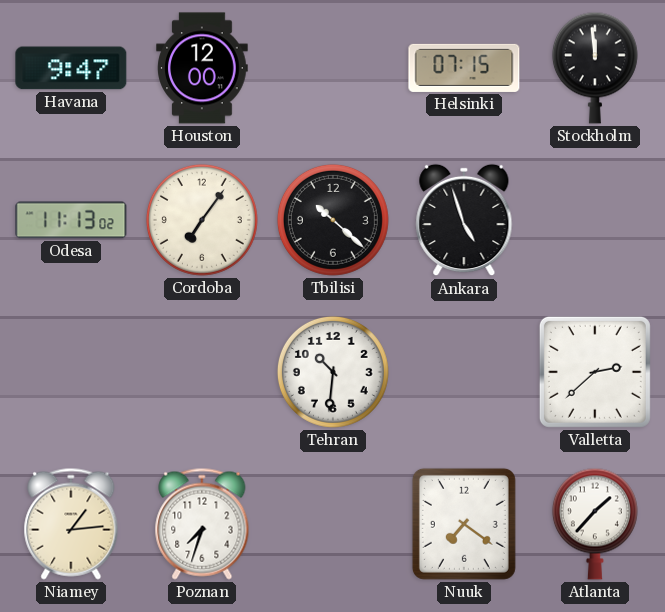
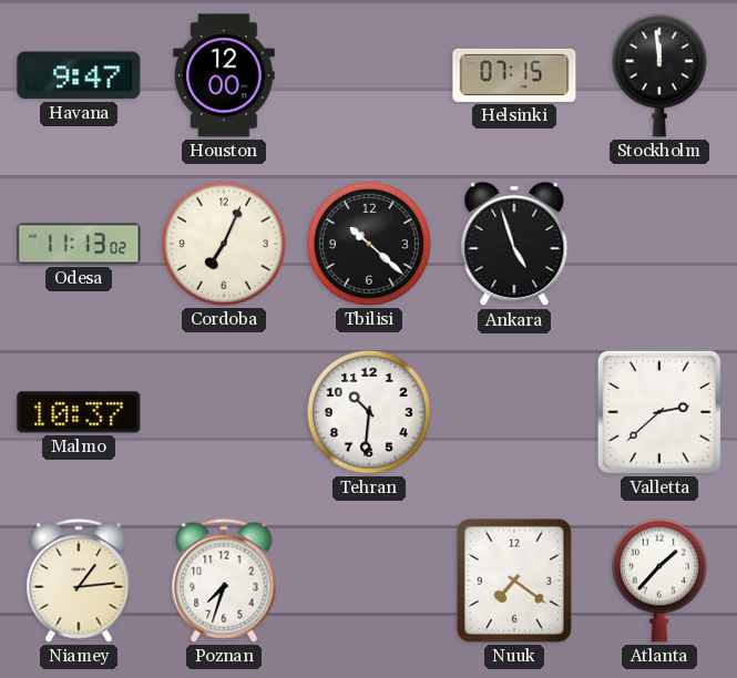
Cordoba: 7:06 -> 7:04 (224, 244)
Malmo: none -> 10:37 (79, 412)
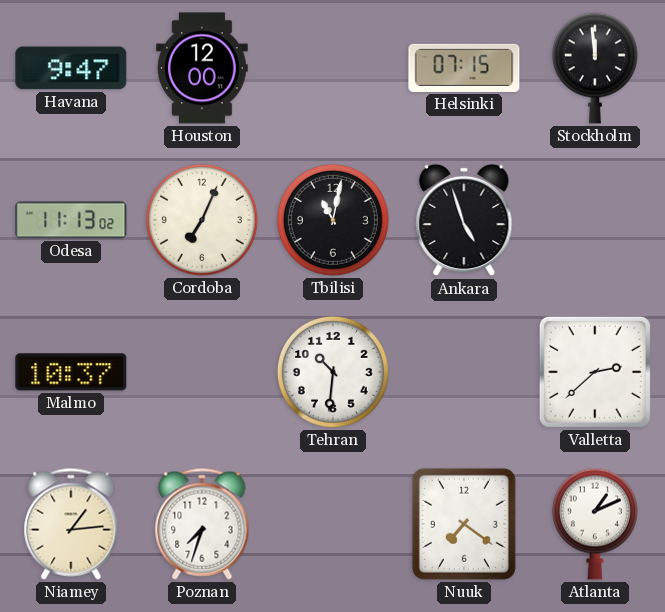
Tbilisi: 10:22 -> 11:02 (333, 220)
Atlanta: 1:37 -> 1:11 (595, 524)
